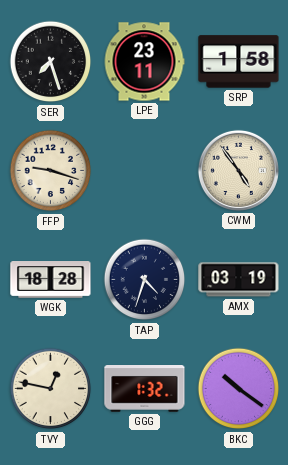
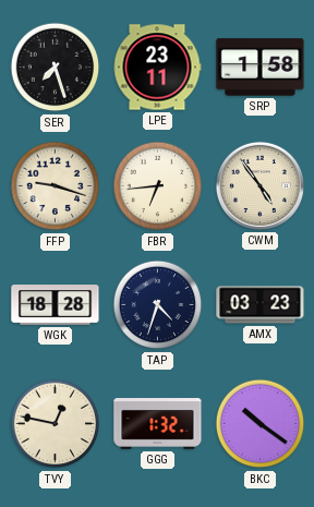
FBR: none -> 6:44 (158, 186)
AMX: 03:19 -> 03:23 (261, 305)
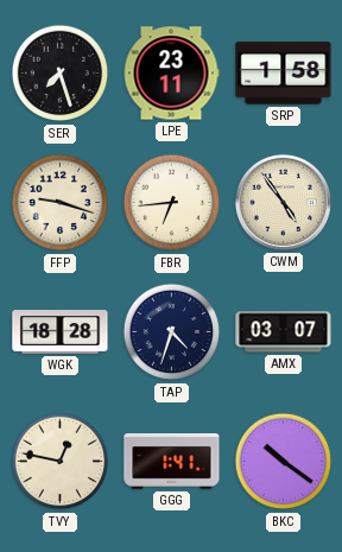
AMX: 03:23 -> 03:07 (284, 332)
GGG: 1:32 -> 1:41 (172, 462)
